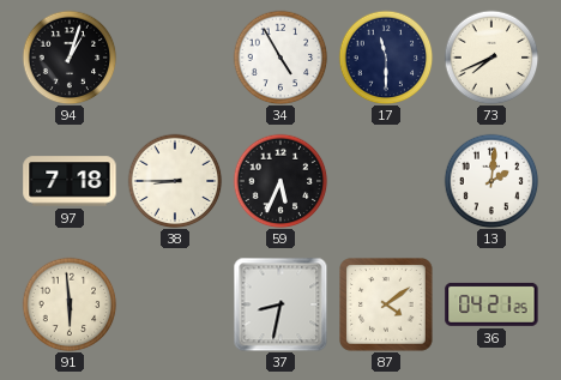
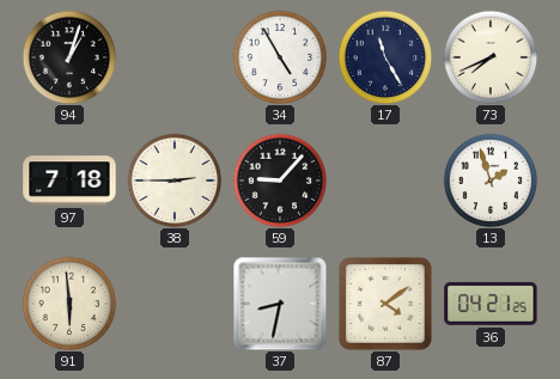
17: 11:30 -> 11:25 (385, 57)
38: 8:45 -> 2:45 (175, 181)
59: 5:34 -> 9:07 (280, 181)
13: 2:01 -> 1:57 (491, 181)
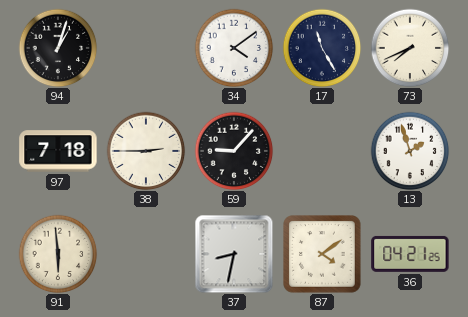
34: 4:55 -> 4:09 (234, 48)
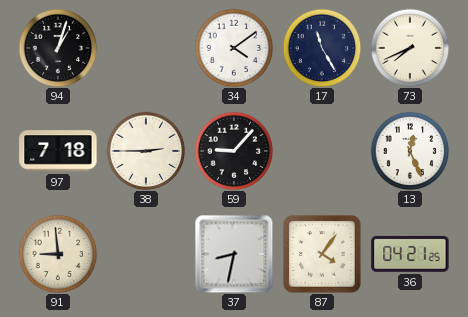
13: 1:57 -> 12:26 (410, 151)
91: 5:59 -> 8:59 (58, 254)
87: 4:09 -> 4:06 (323, 255)
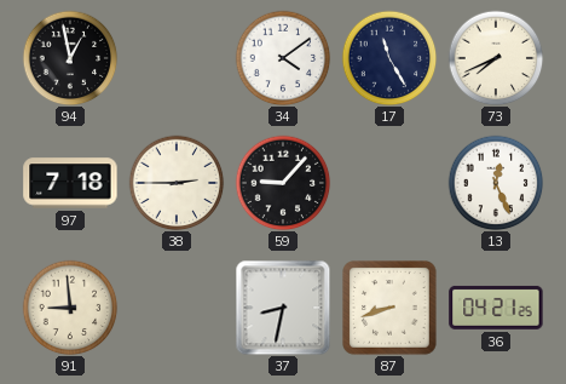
94: 1:03 -> 12:58 (70, 58)
87: 4:06 -> 8:42 (391, 309)
